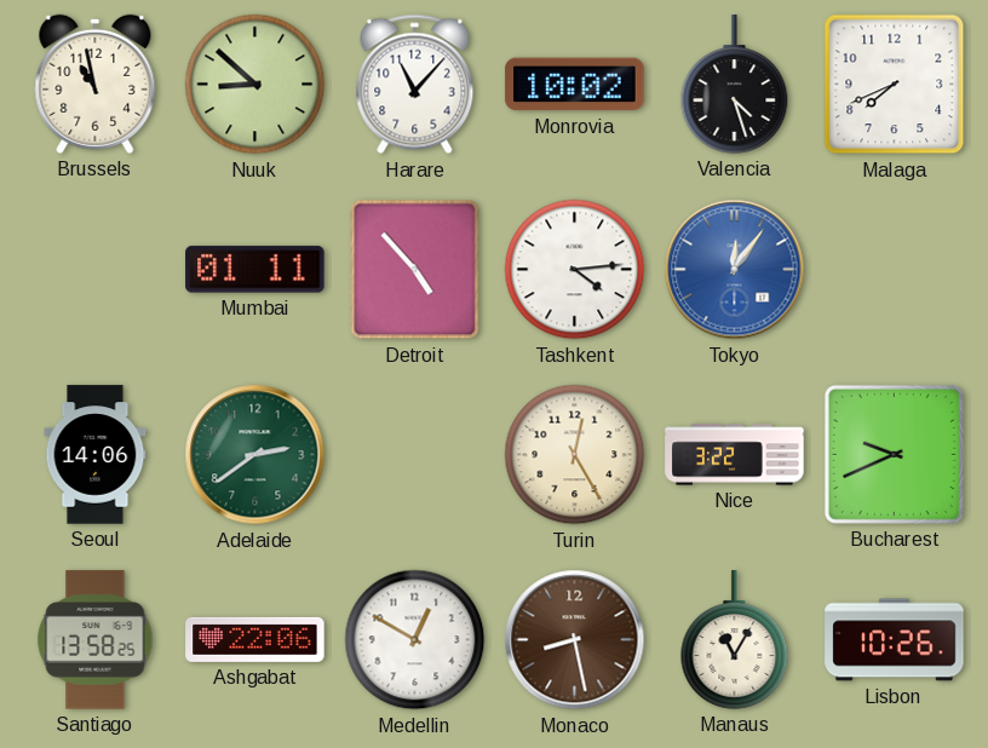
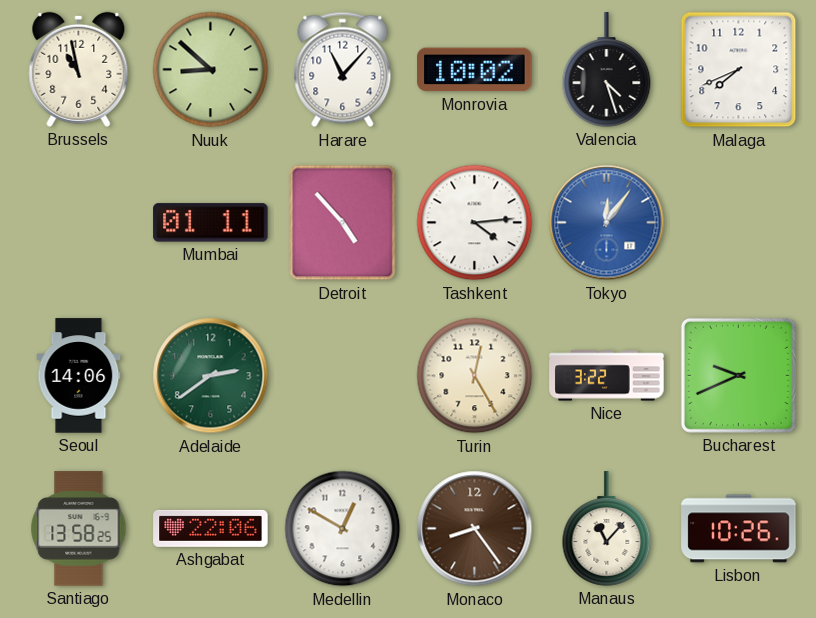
Monaco: 8:28 -> 8:24 (475, 529)
Manaus: 11:05 -> 11:07 (607, 529)
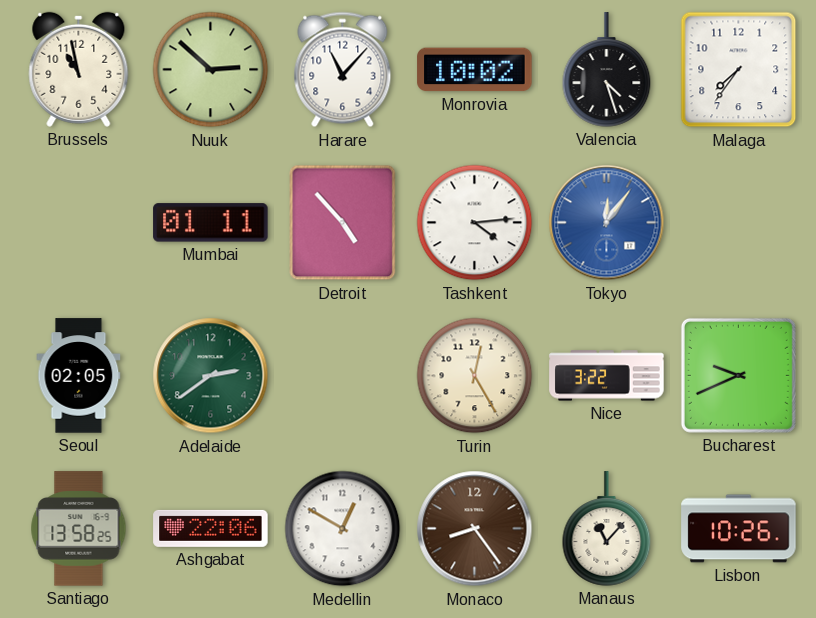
Nuuk: 8:52 -> 2:52 (211, 70)
Malaga: 7:41 -> 7:36 (739, 70)
Seoul: 14:06 -> 02:05 (79, 376)
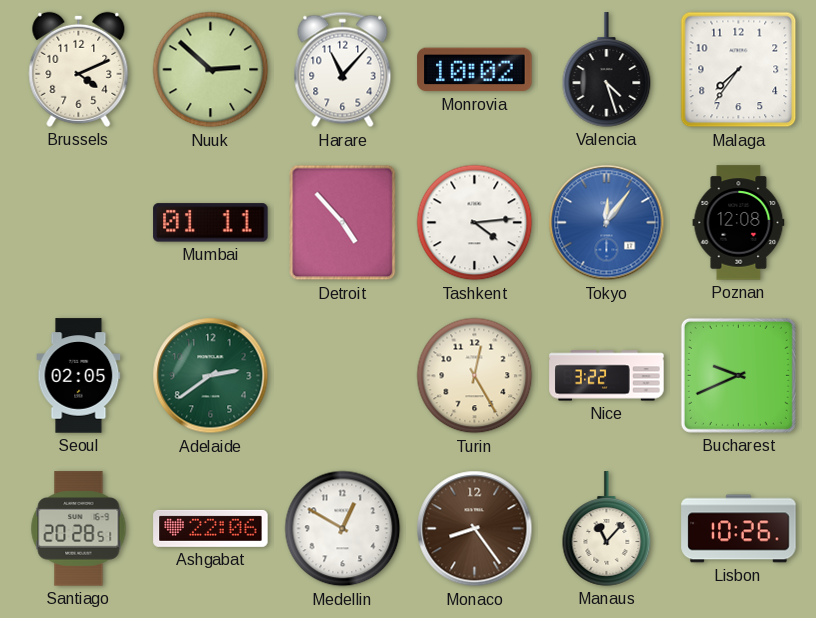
Brussels: 10:58 -> 4:11 (79, 69)
Poznan: none -> 12:08 (739, 223)
Santiago: 13:58 -> 20:28 (79, 529)
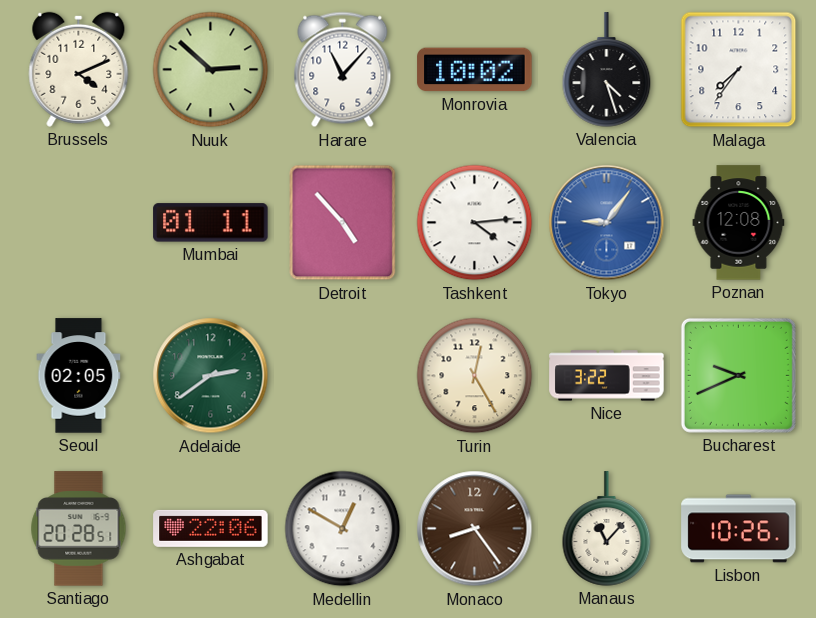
Tokyo: 12:06 -> 9:06 (607, 223)
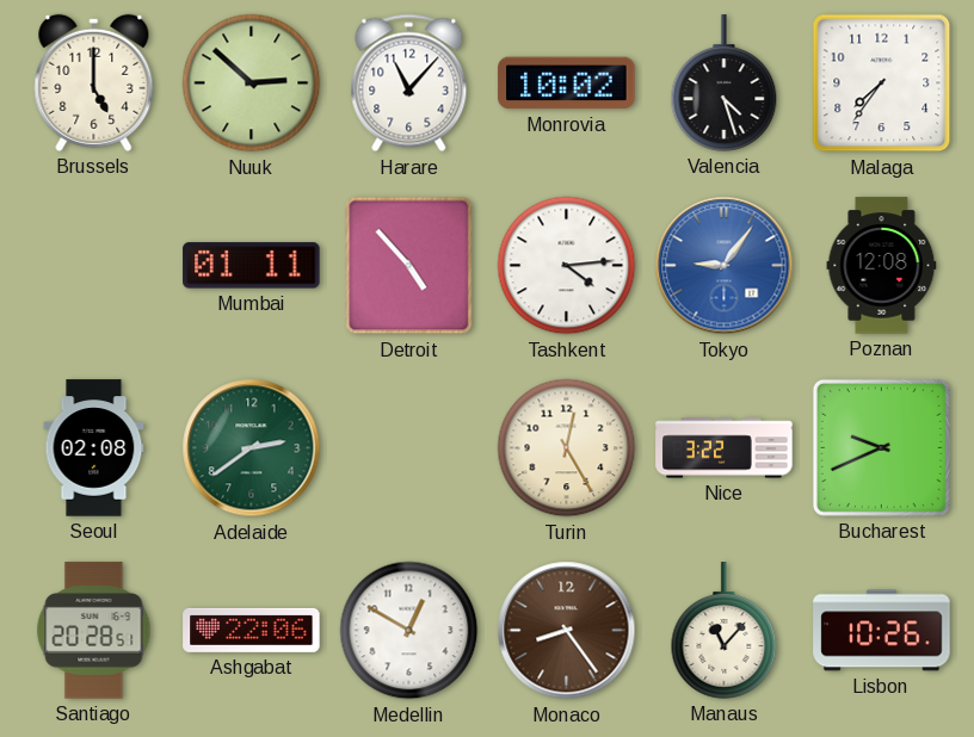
Brussels: 4:11 -> 5:00 (94, 82)
Seoul: 02:05 -> 02:08 (94, 448)
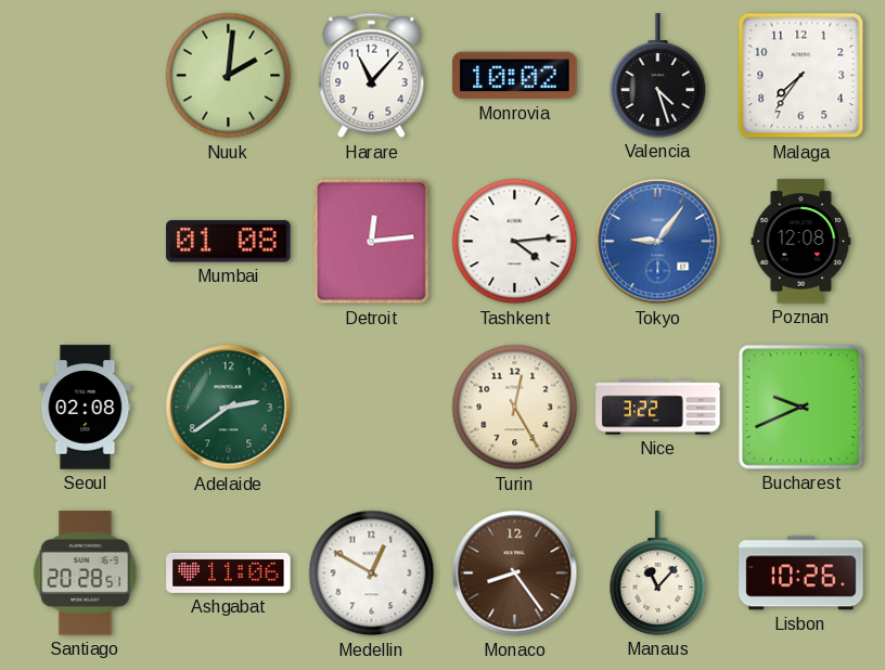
Brussels: 5:00 -> none (94, 82)
Nuuk: 2:52 -> 2:01 (229, 76)
Mumbai: 01:11 -> 01:08 (229, 242)
Detroit: 4:53 -> 12:14 (372, 242)
Ashgabat: 22:06 -> 11:06 (229, 572)
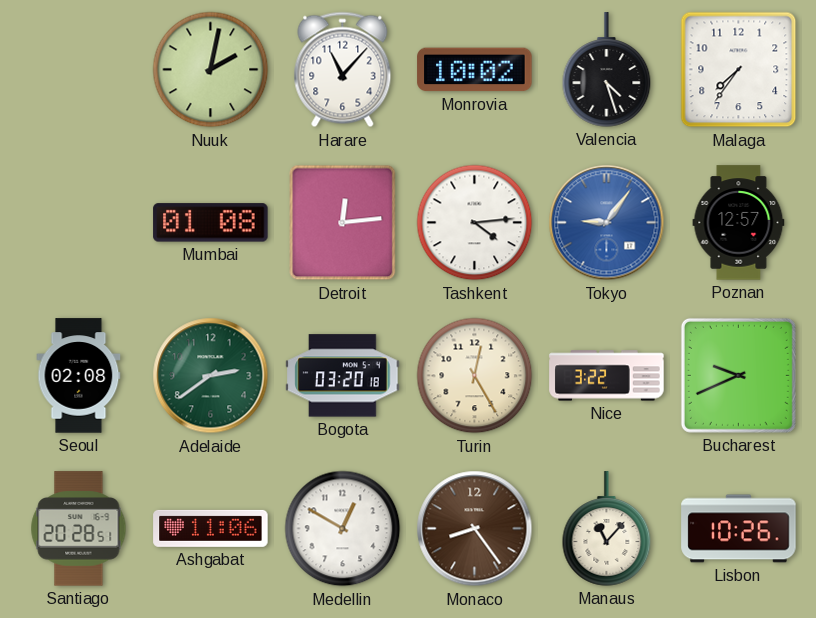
Nuuk: 2:01 -> 2:02 (211, 70)
Poznan: 12:08 -> 12:57 (739, 223)
Bogota: none -> 03:20 (343, 376)
